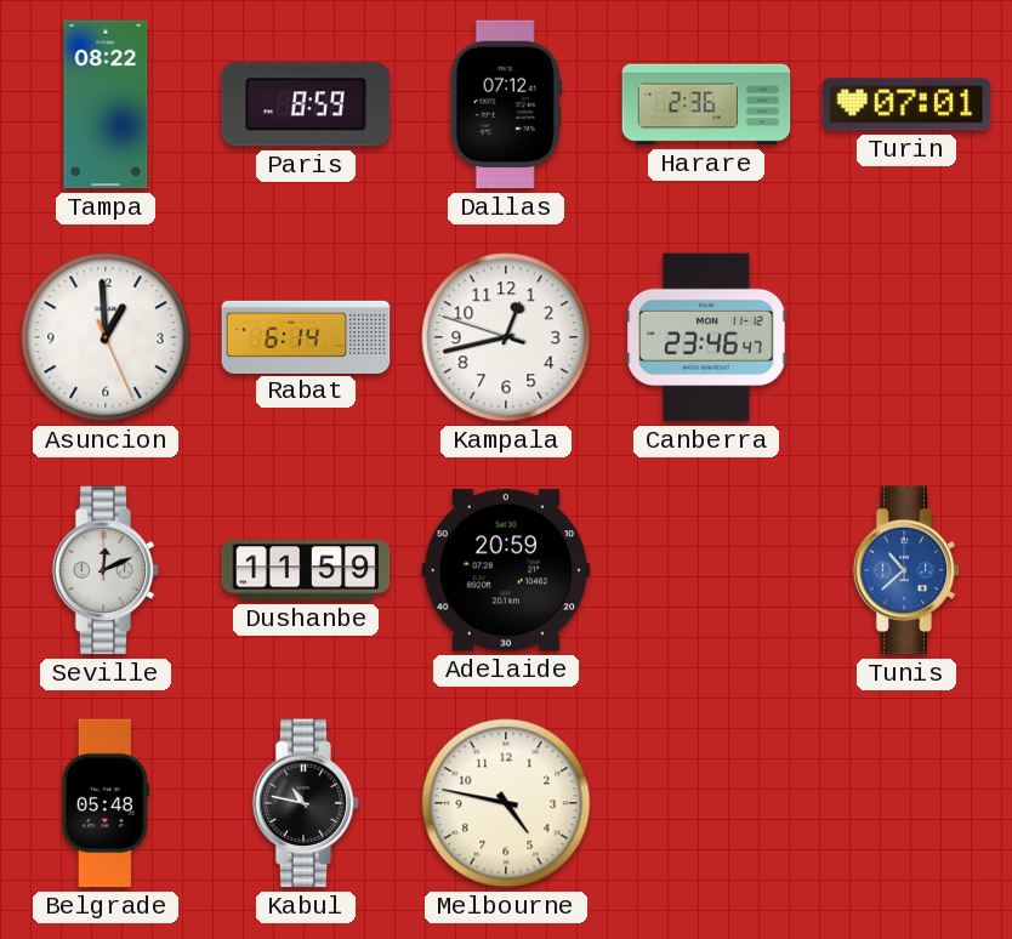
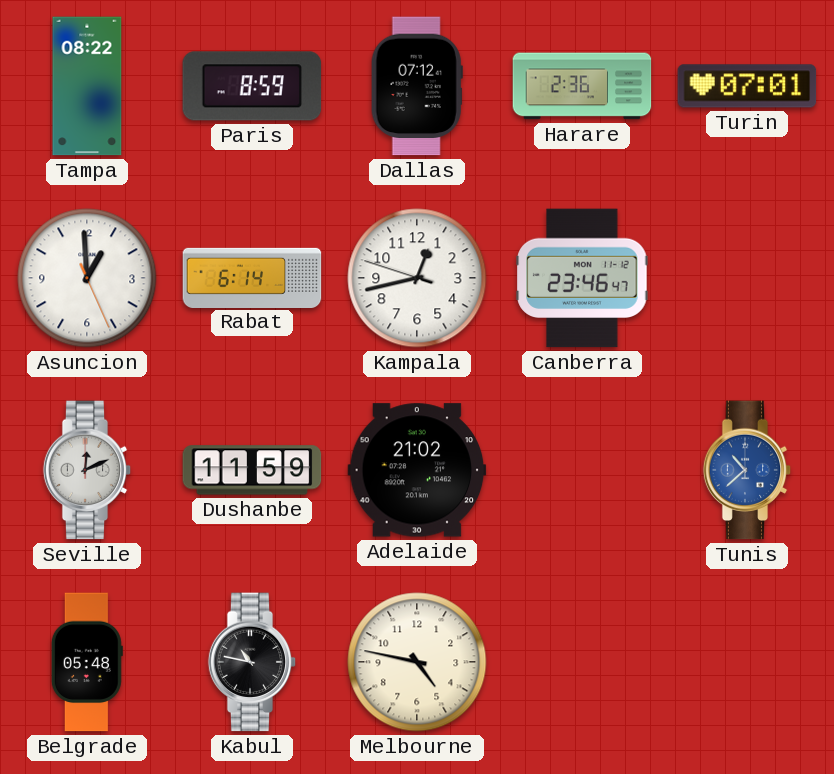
Adelaide: 20:59 -> 21:02 (417, 470)
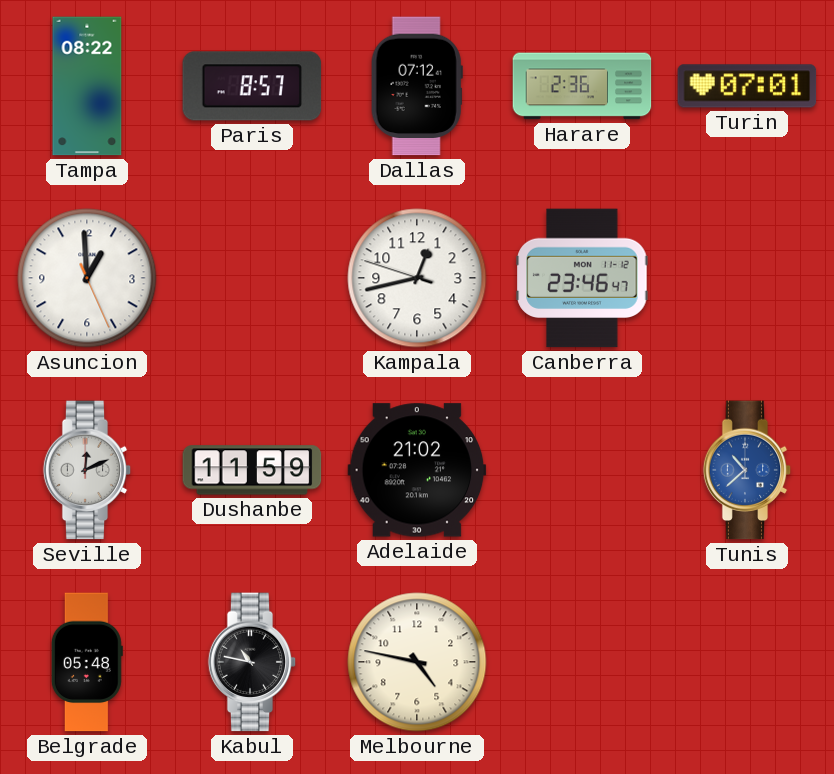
Paris: 8:59 -> 8:57 (252, 86)
Rabat: 6:14 -> none (252, 277)
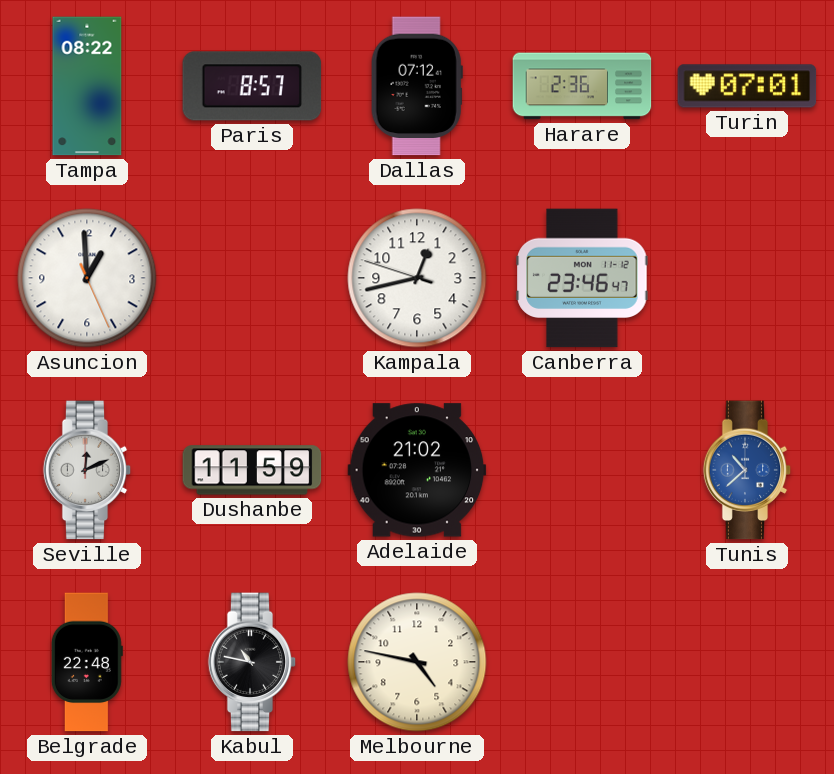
Belgrade: 05:48 -> 22:48 (87, 662)
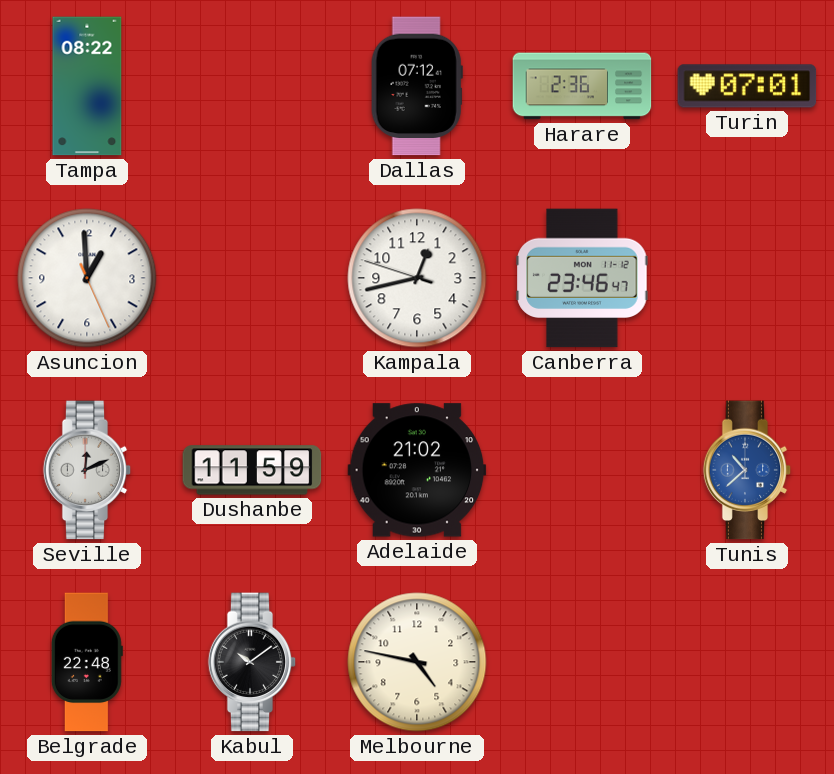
Paris: 8:57 -> none (252, 86)
Kabul: 10:47 -> 10:09 (252, 662)
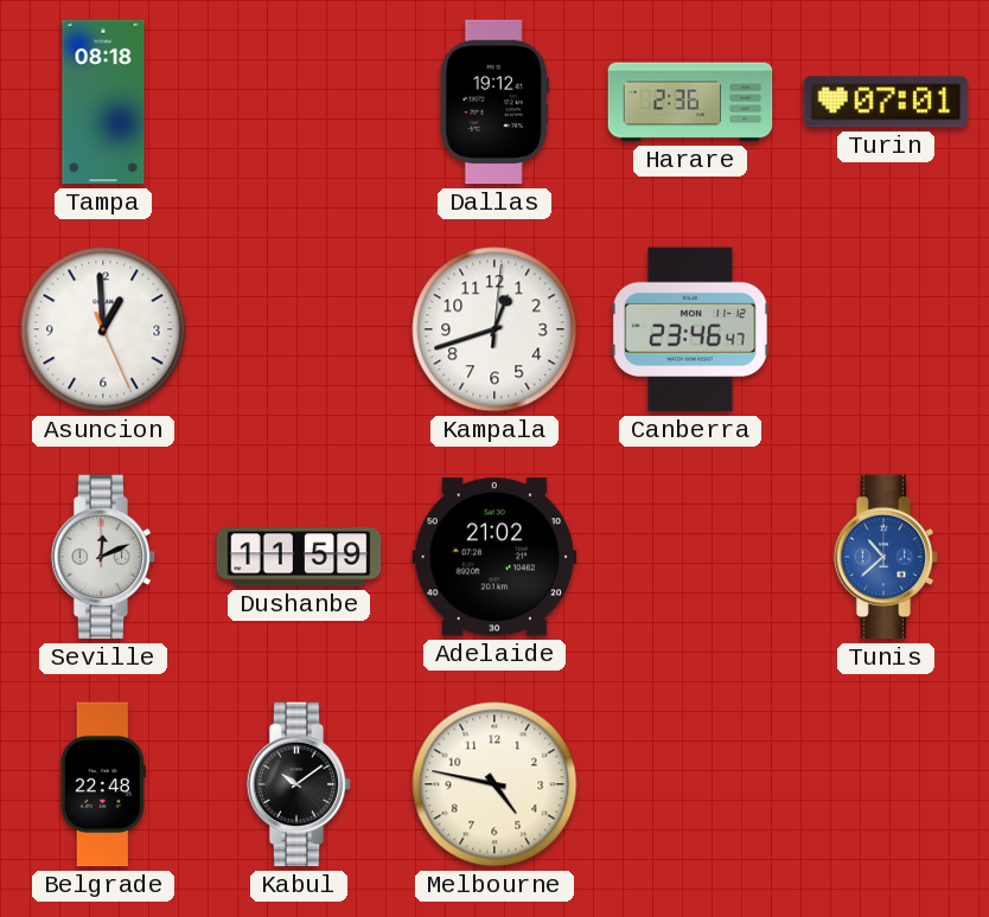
Tampa: 08:22 -> 08:18 (103, 102)
Dallas: 07:12 -> 19:12 (494, 102)
Kampala: 12:42:48 -> 12:42:01 (494, 329)
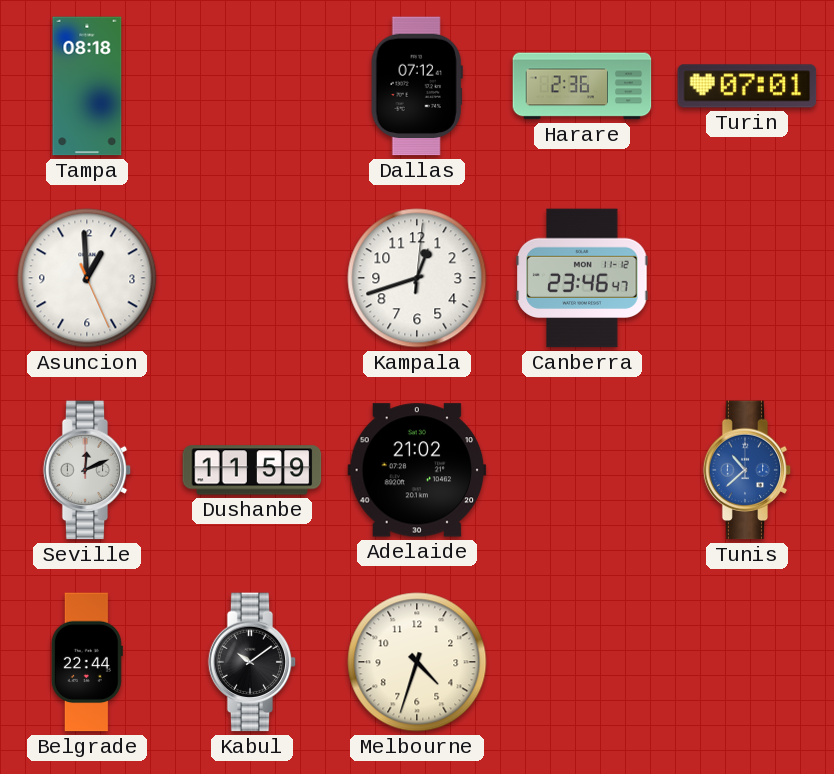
Dallas: 19:12 -> 07:12 (417, 86)
Belgrade: 22:48 -> 22:44 (87, 662)
Melbourne: 4:47 -> 4:33 (417, 662)
